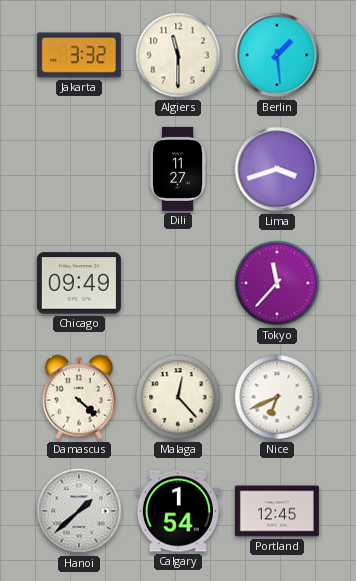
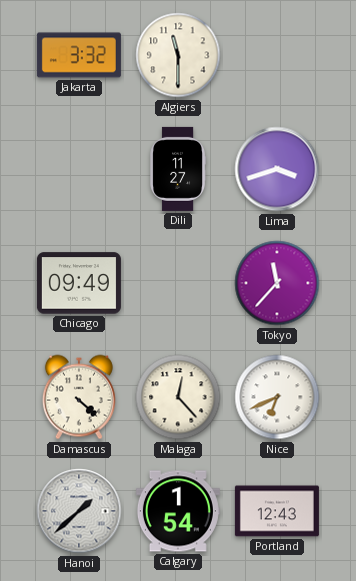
Berlin: 1:29 -> none (277, 55)
Portland: 12:45 -> 12:43 (277, 511)
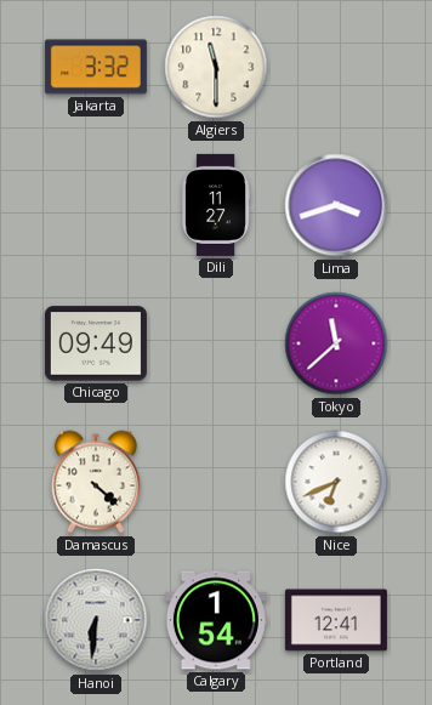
Tokyo: 11:37 -> 11:38 (336, 343)
Malaga: 12:23 -> none (178, 397)
Hanoi: 1:38 -> 6:31 (96, 620)
Portland: 12:43 -> 12:41 (336, 620)
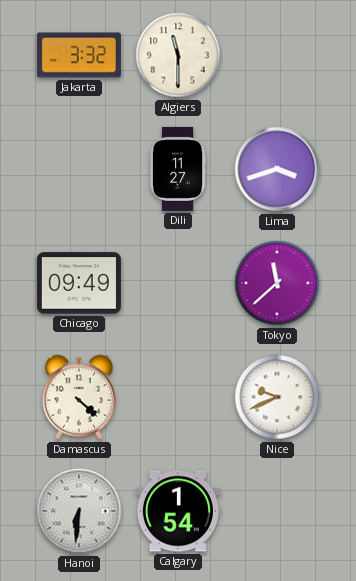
Nice: 6:41 -> 9:41 (277, 397)
Portland: 12:41 -> none (336, 620)
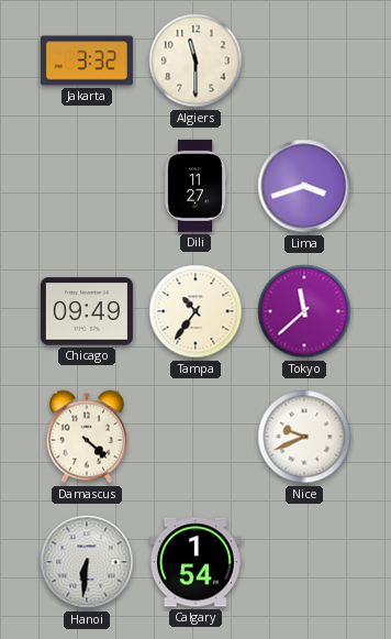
Tampa: none -> 10:36 (195, 311)
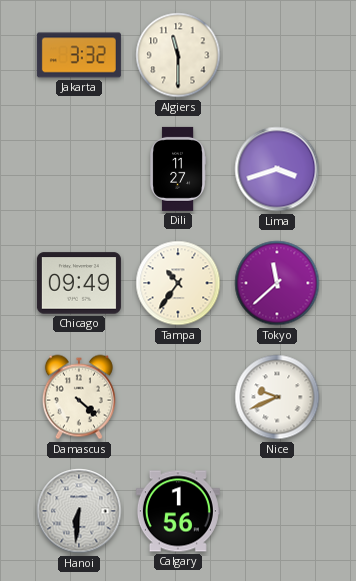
Calgary: 1:54 -> 1:56 (178, 511)
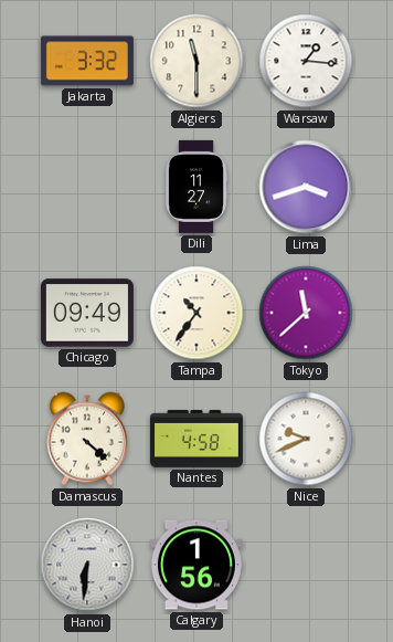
Warsaw: none -> 1:16 (306, 61)
Nantes: none -> 4:58 (197, 439)
